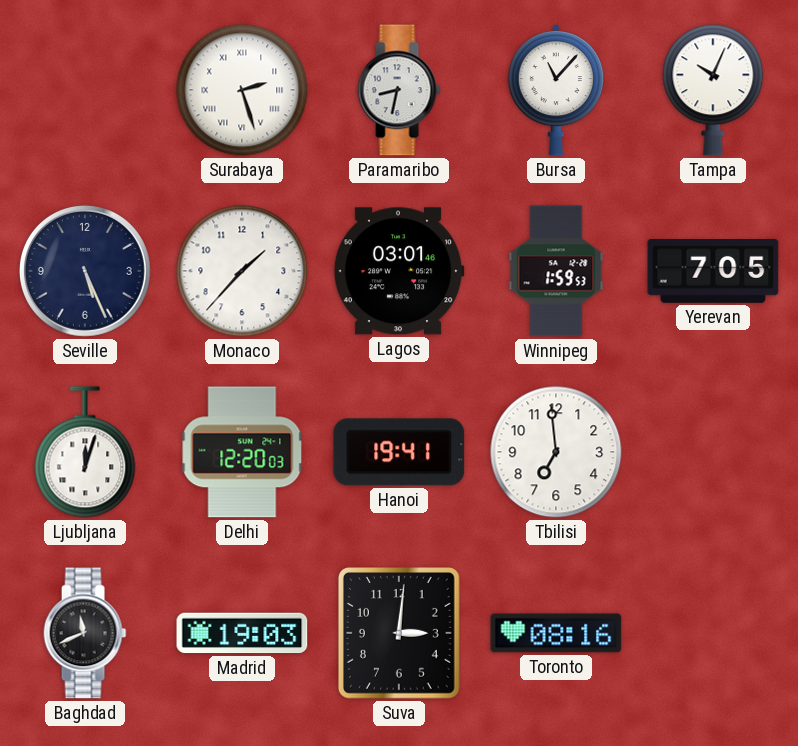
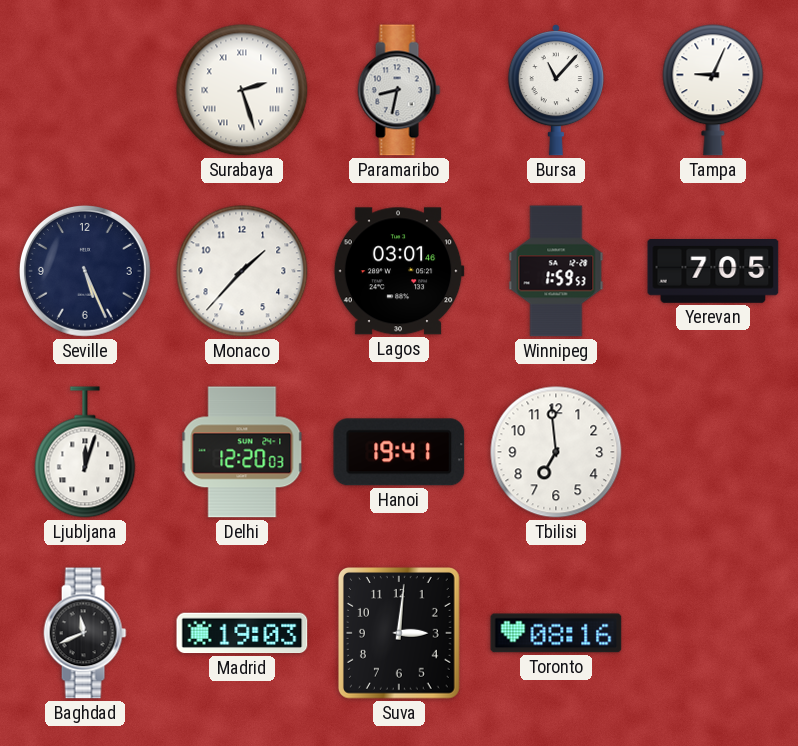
Tampa: 10:04 -> 9:04 (713, 90)
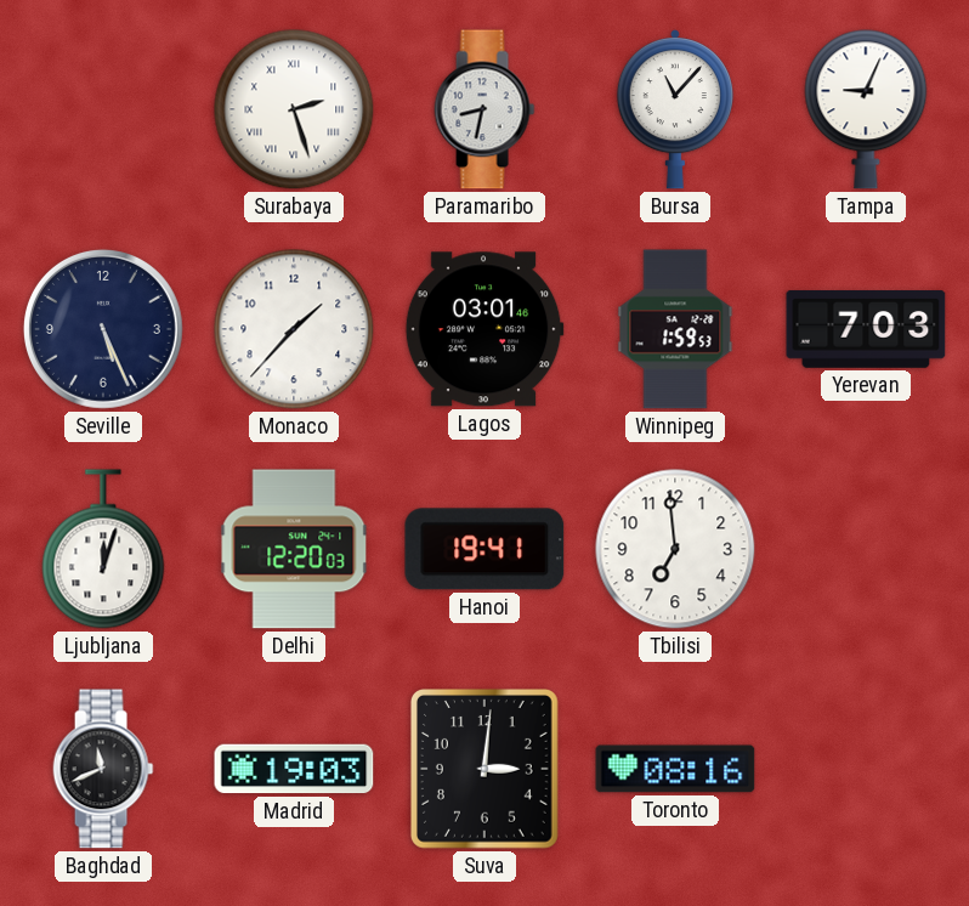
Yerevan: 7:05 -> 7:03 (866, 330)
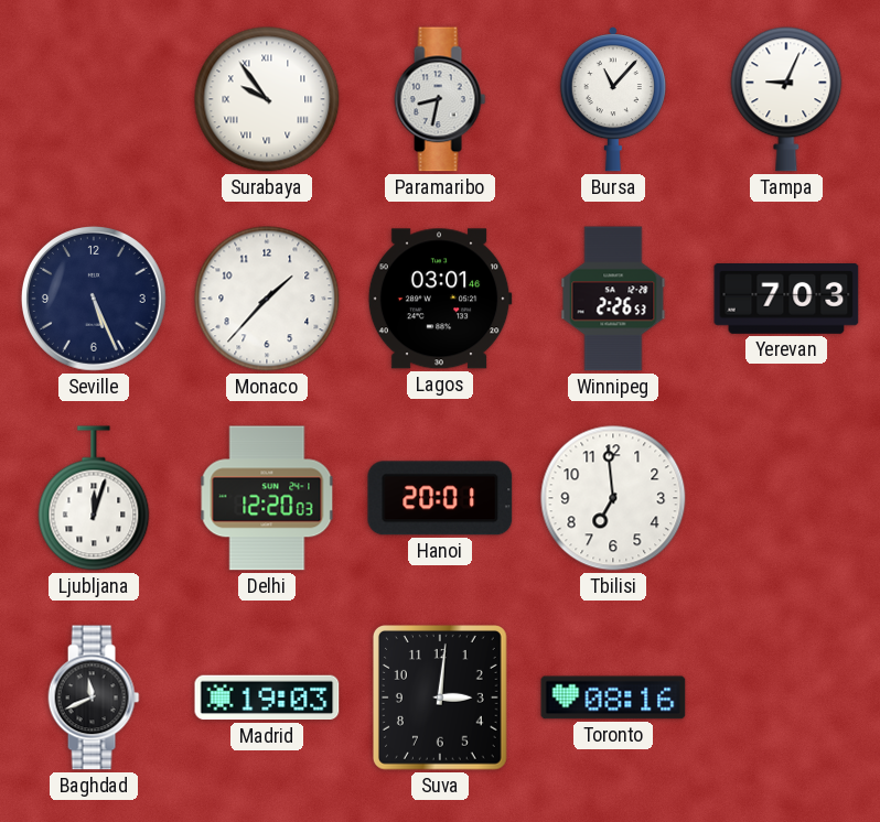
Surabaya: 2:27 -> 9:54 (267, 99)
Winnipeg: 1:59 -> 2:26 (613, 299)
Hanoi: 19:41 -> 20:01 (440, 498)
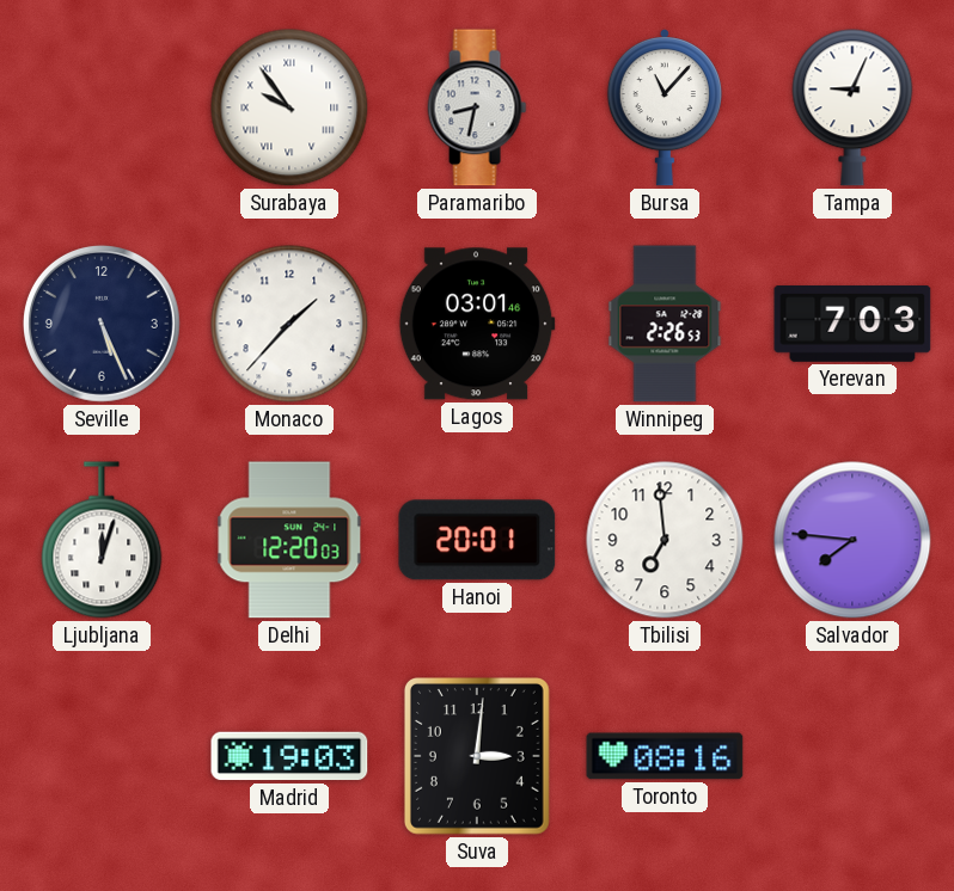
Salvador: none -> 7:46 (852, 540)
Baghdad: 11:41 -> none (94, 697)
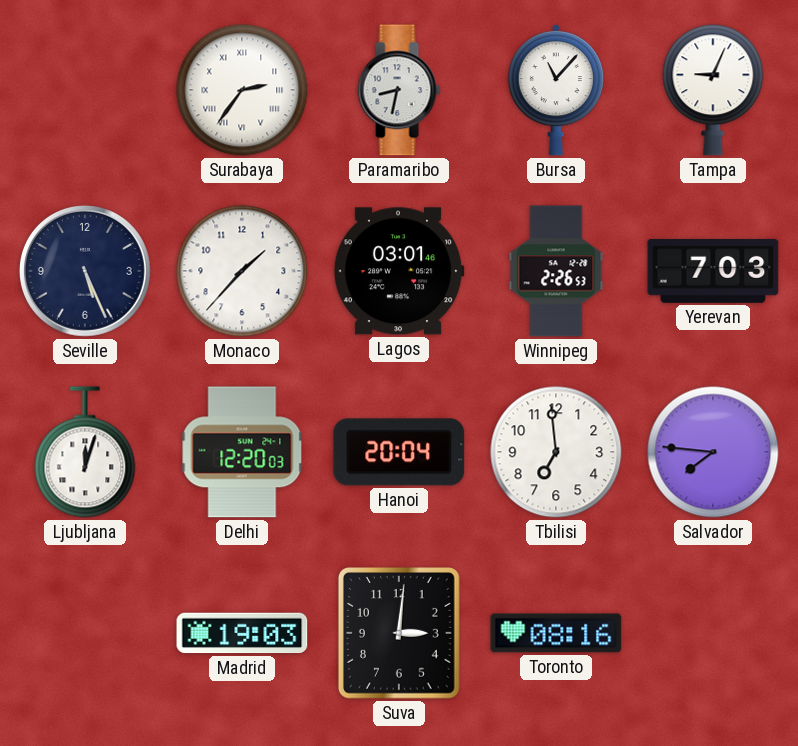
Surabaya: 9:54 -> 2:36 (242, 90)
Hanoi: 20:01 -> 20:04 (399, 452)
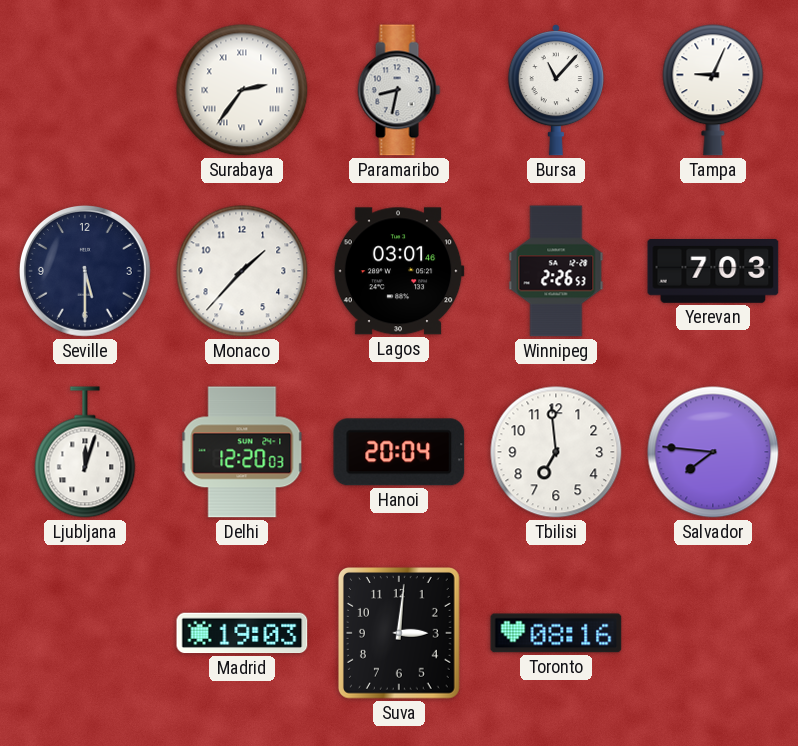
Seville: 5:26 -> 5:30 (85, 271)
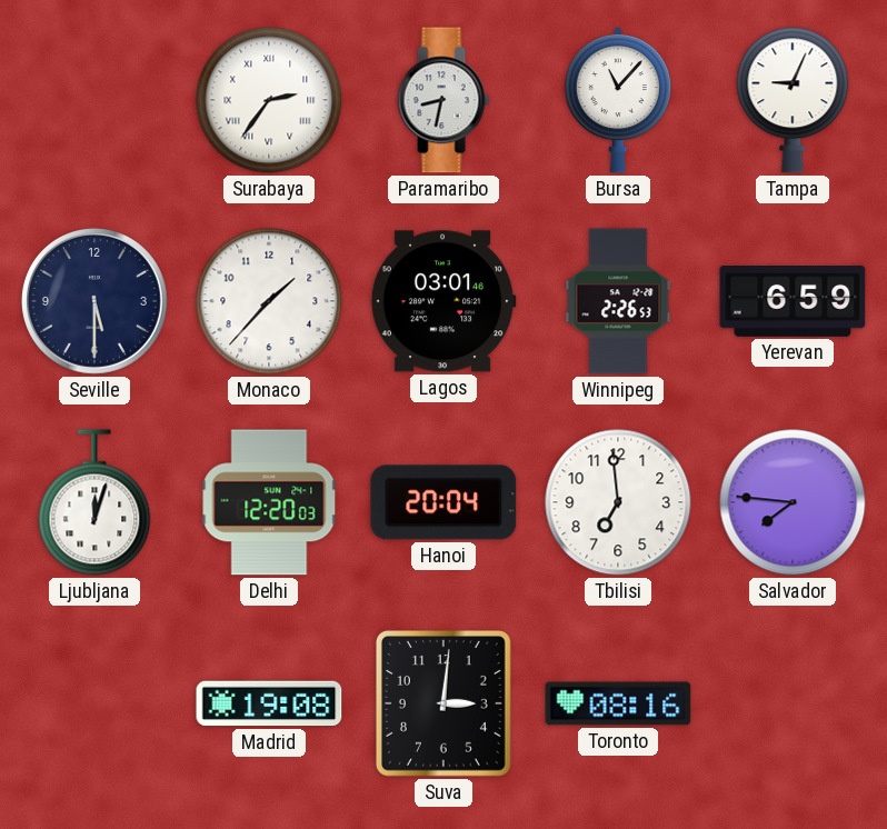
Yerevan: 7:03 -> 6:59 (793, 302)
Madrid: 19:03 -> 19:08 (269, 703)
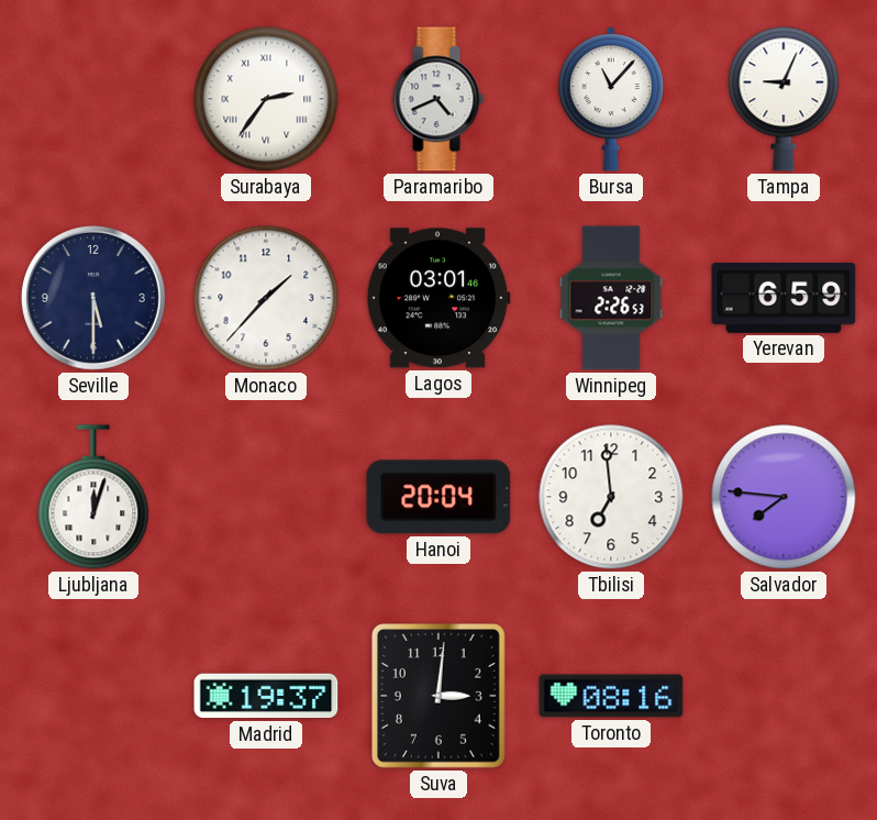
Paramaribo: 8:32 -> 4:41 (438, 99)
Delhi: 12:20 -> none (269, 502)
Madrid: 19:08 -> 19:37 (266, 696)
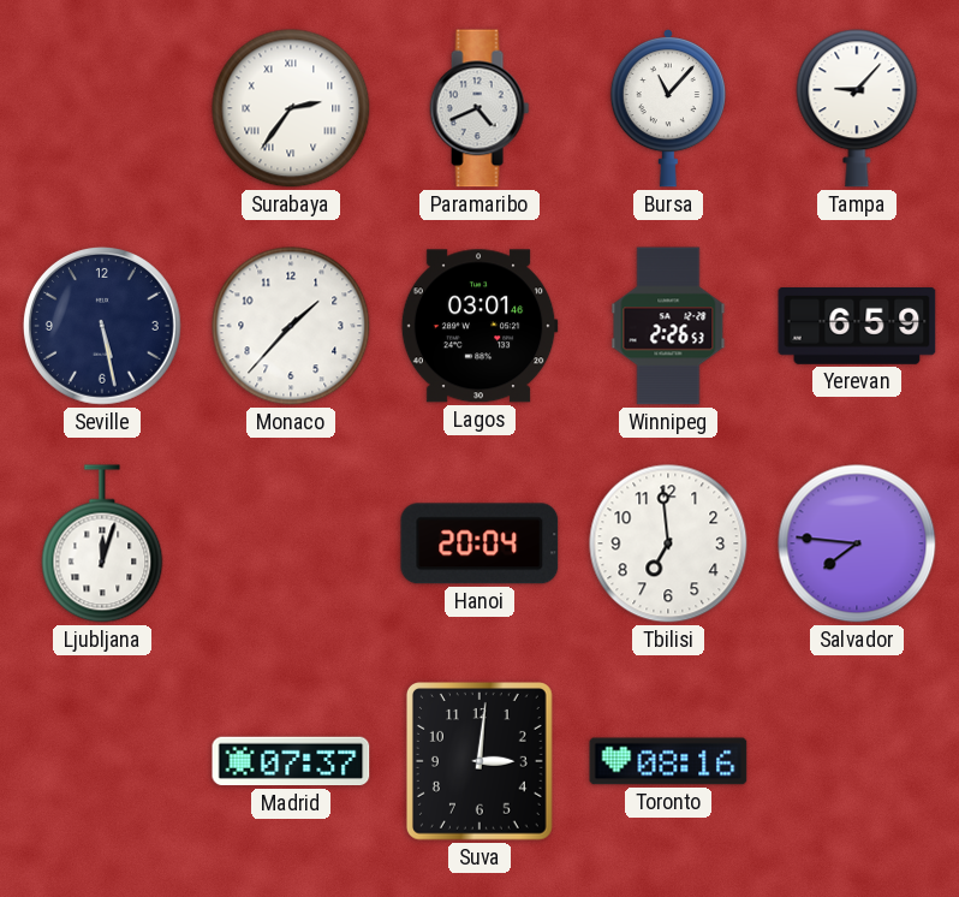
Tampa: 9:04 -> 9:07 (857, 108)
Seville: 5:30 -> 5:28 (102, 326)
Madrid: 19:37 -> 07:37 (291, 761)
